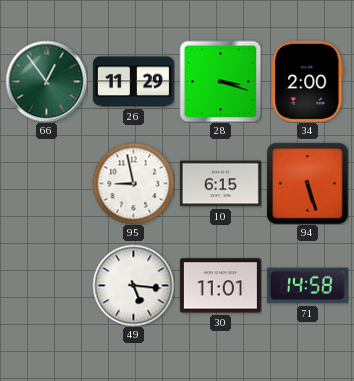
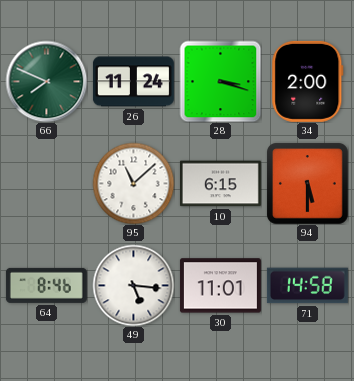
66: 12:54 -> 7:49 (46, 81)
26: 11:29 -> 11:24 (133, 82)
95: 8:58 -> 11:08 (133, 183)
94: 5:27 -> 5:30 (307, 183)
64: none -> 8:46 (46, 285)
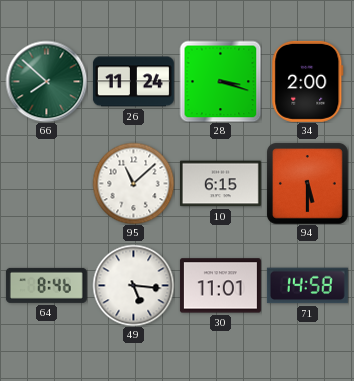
66: 7:49 -> 7:52 (46, 81)
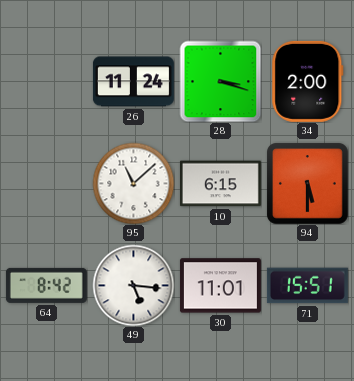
66: 7:52 -> none (46, 81)
64: 8:46 -> 8:42 (46, 285)
71: 14:58 -> 15:51 (307, 286)
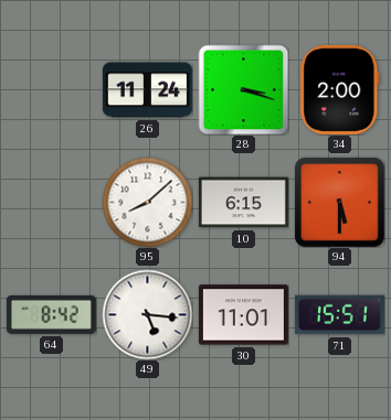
95: 11:08 -> 8:08 (147, 202)
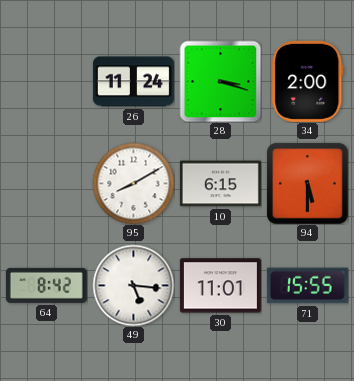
95: 8:08 -> 8:10 (133, 183)
71: 15:51 -> 15:55 (307, 286)
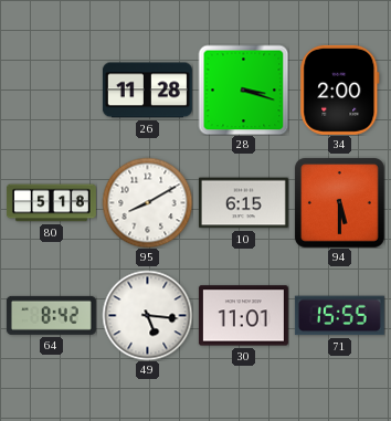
26: 11:24 -> 11:28 (147, 91)
80: none -> 5:18 (51, 203)
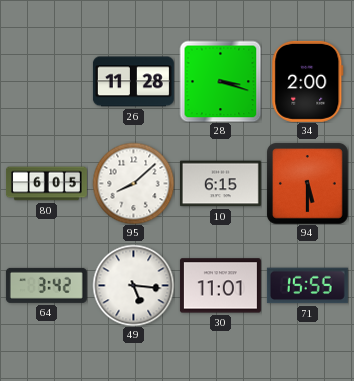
80: 5:18 -> 6:05 (46, 184)
95: 8:10 -> 8:08 (133, 183)
64: 8:42 -> 3:42 (46, 285)
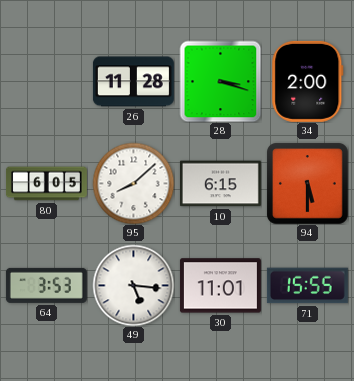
64: 3:42 -> 3:53 (46, 285)
